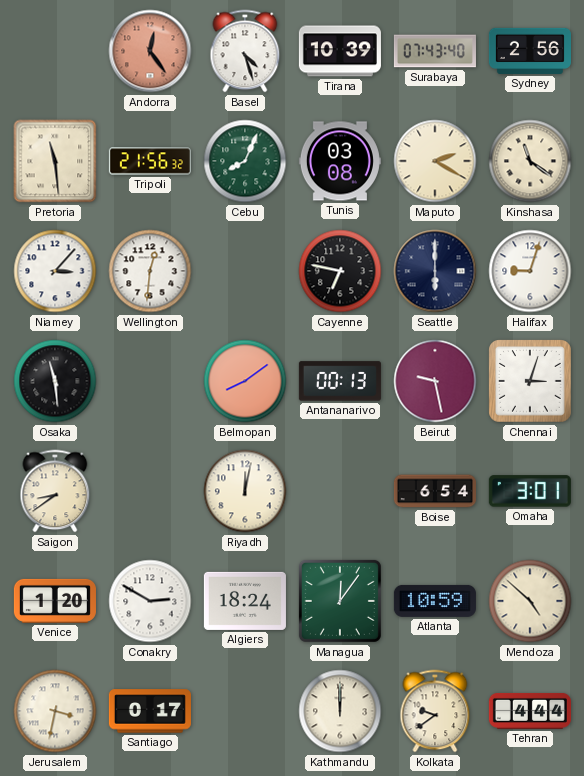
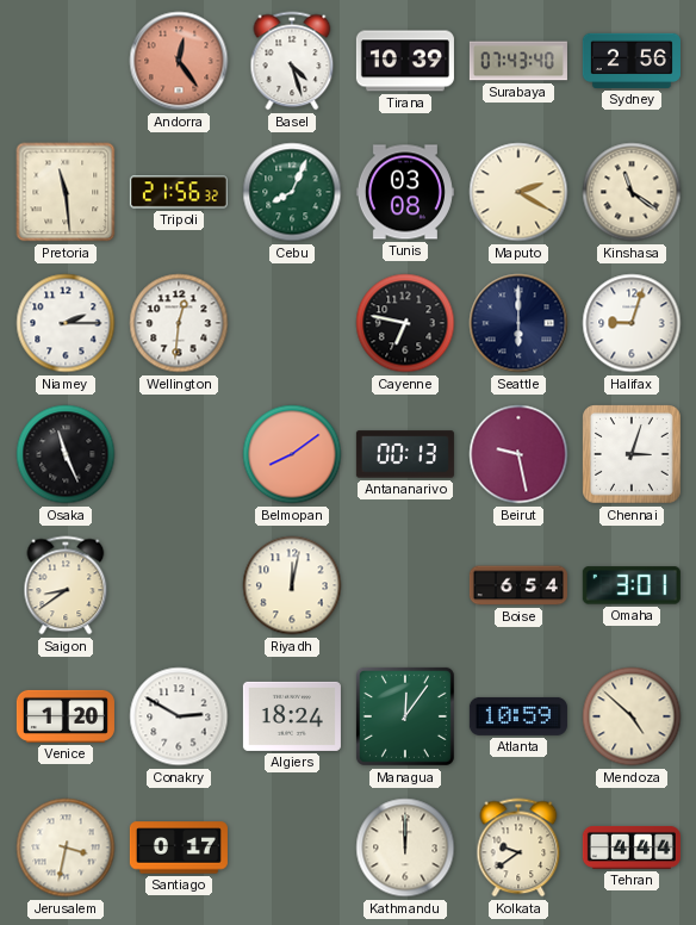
Niamey: 3:07 -> 2:15 (66, 323)
Osaka: 11:29 -> 11:26 (66, 454)
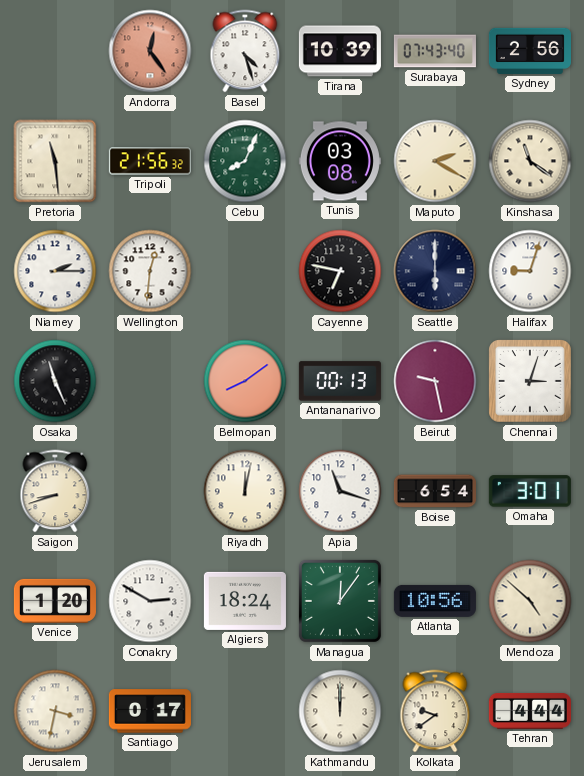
Saigon: 8:39 -> 8:42 (55, 491)
Apia: none -> 11:18 (340, 491)
Atlanta: 10:59 -> 10:56 (435, 601)
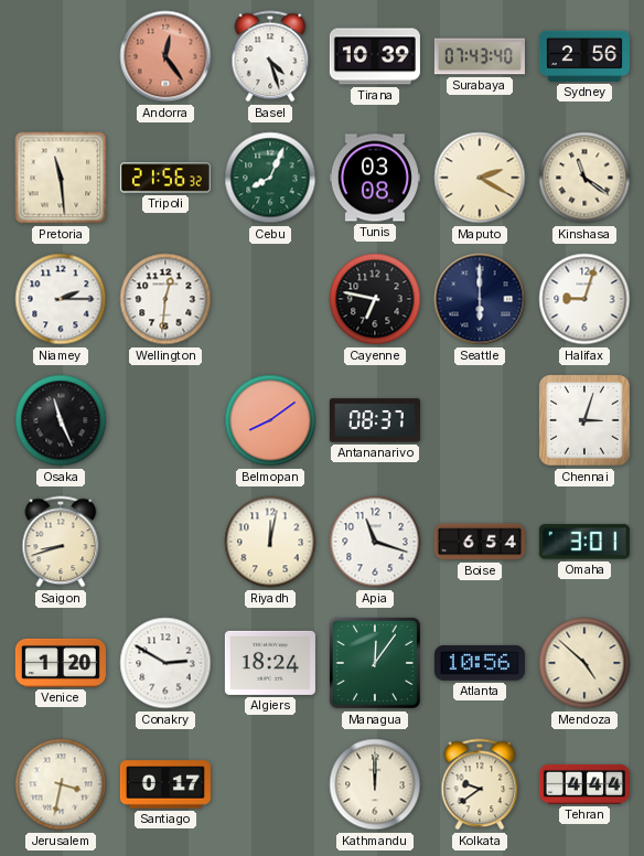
Antananarivo: 00:13 -> 08:37 (375, 420)
Beirut: 9:28 -> none (435, 381)
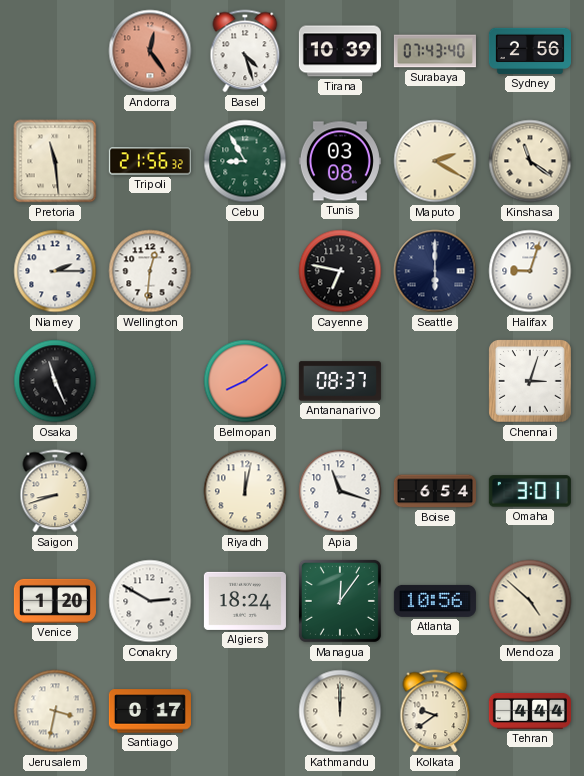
Cebu: 8:04 -> 8:55 (245, 161)
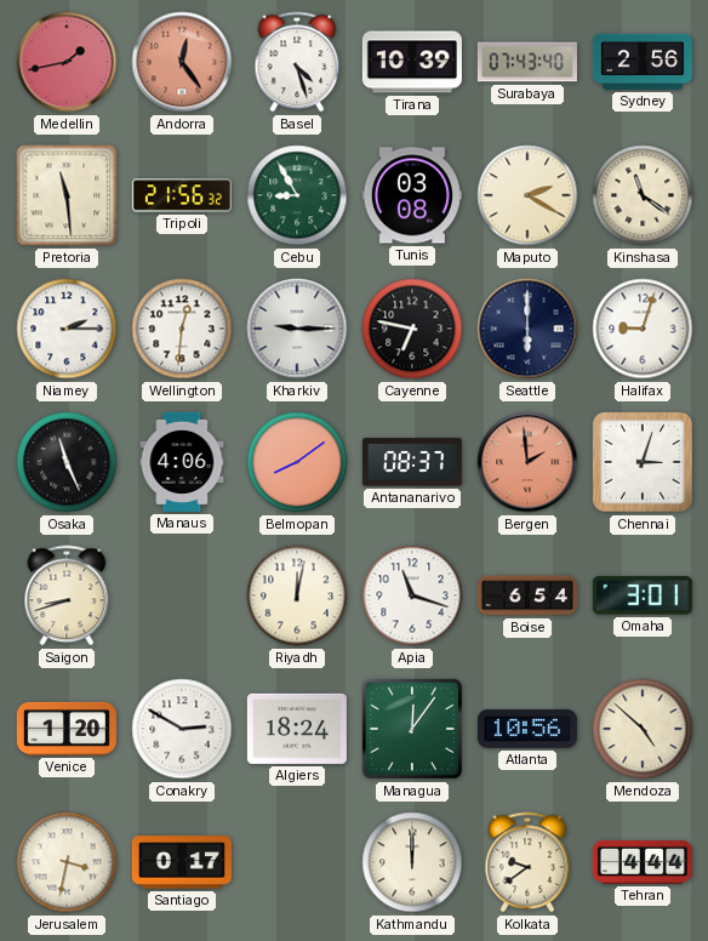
Medellin: none -> 1:43 (67, 62)
Kharkiv: none -> 9:15 (297, 329)
Manaus: none -> 4:06 (182, 462)
Bergen: none -> 1:59 (527, 462)
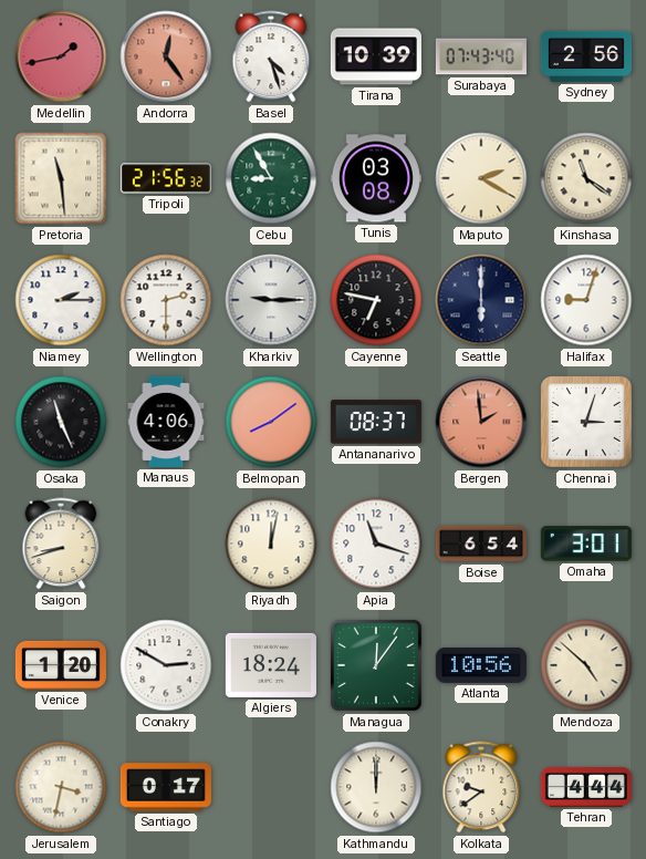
Wellington: 12:31 -> 2:30 (166, 300)
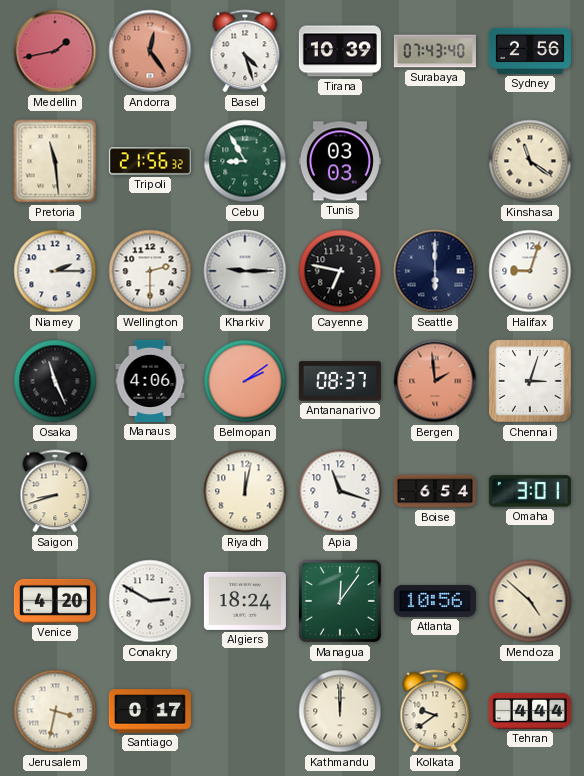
Tunis: 03:08 -> 03:03 (340, 161)
Maputo: 2:20 -> none (481, 178)
Belmopan: 8:09 -> 2:09 (245, 381)
Venice: 1:20 -> 4:20 (55, 601)
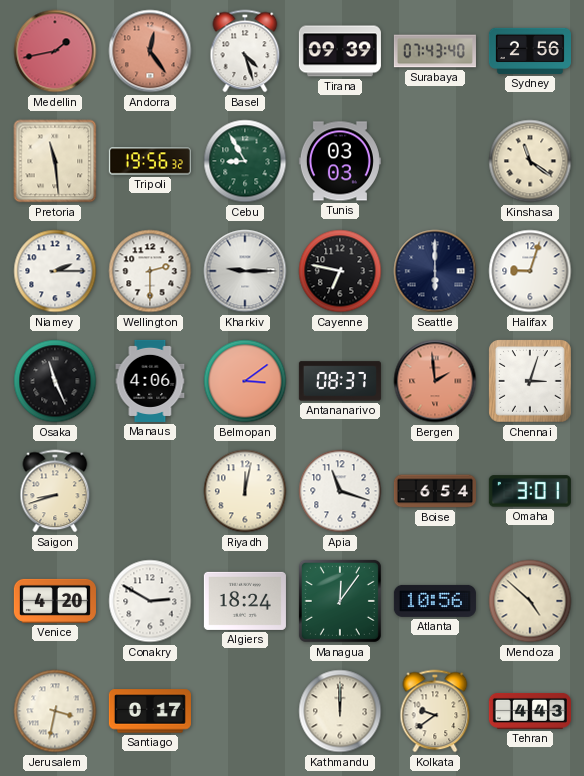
Tirana: 10:39 -> 09:39 (340, 51)
Tripoli: 21:56 -> 19:56 (150, 161)
Belmopan: 2:09 -> 3:09 (245, 381)
Tehran: 4:44 -> 4:43 (530, 711)
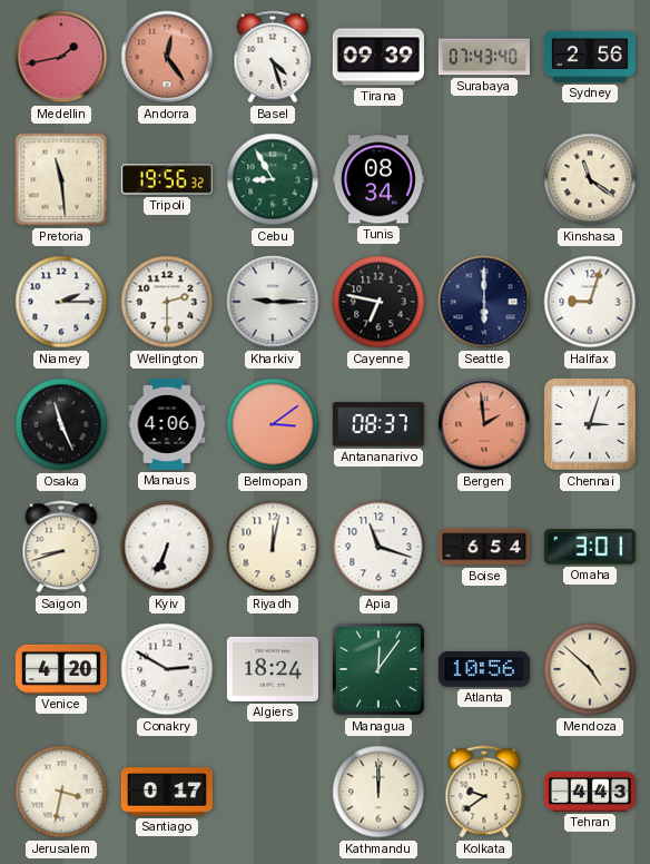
Tunis: 03:03 -> 08:34 (378, 179)
Kyiv: none -> 6:34 (167, 547)
